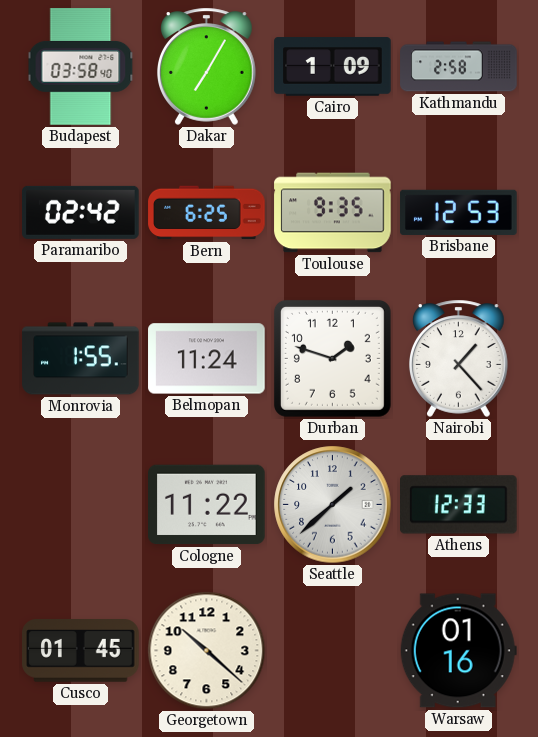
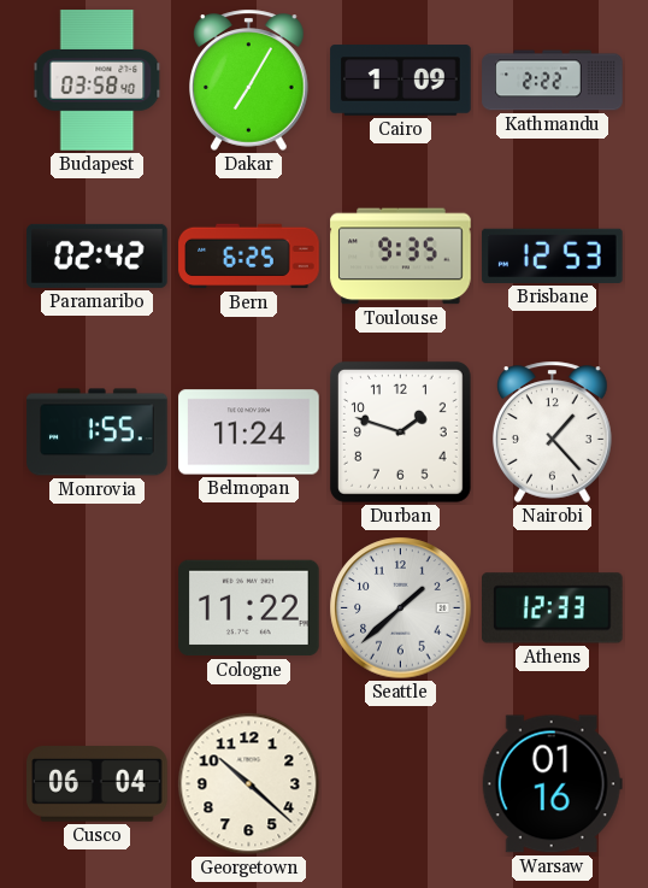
Kathmandu: 2:58 -> 2:22 (553, 81)
Cusco: 01:45 -> 06:04 (98, 784)
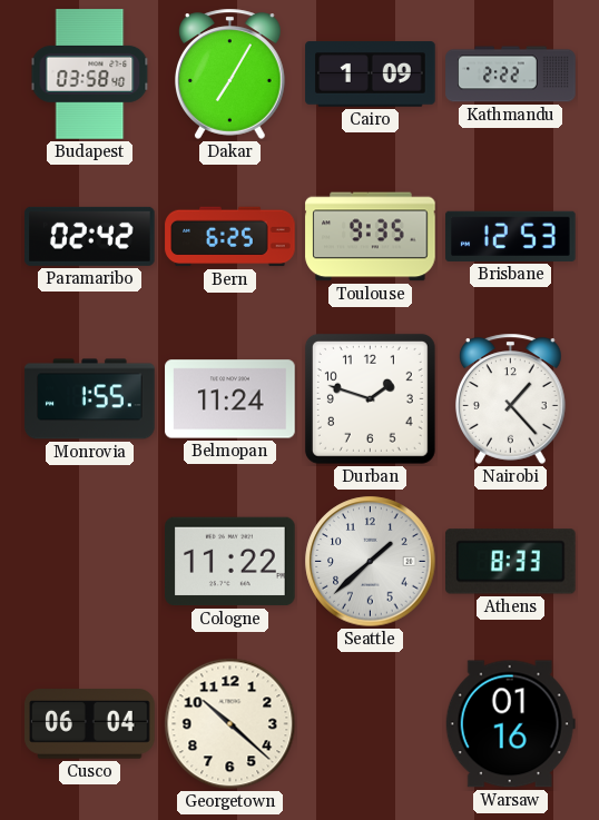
Athens: 12:33 -> 8:33 (511, 562)
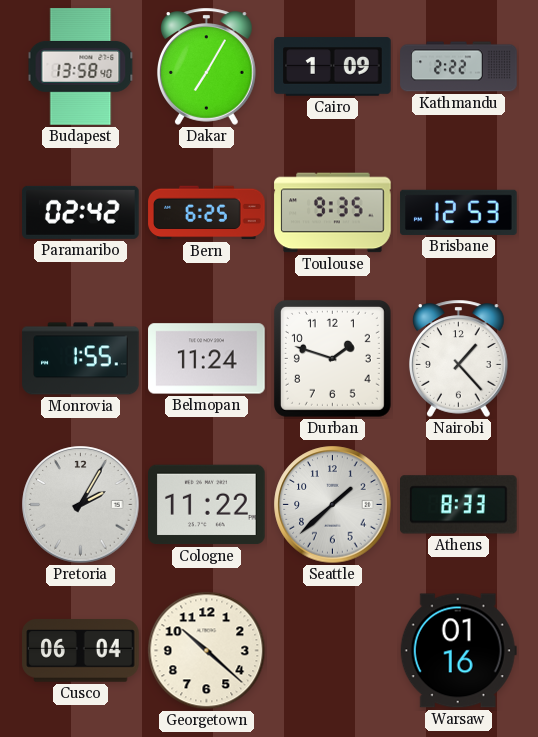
Budapest: 03:58 -> 13:58 (81, 67)
Pretoria: none -> 2:05 (81, 505)
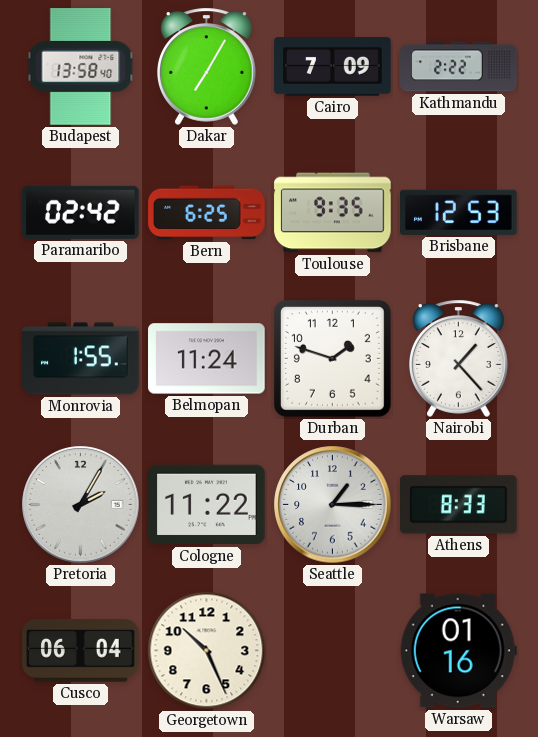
Cairo: 1:09 -> 7:09 (333, 67)
Seattle: 1:38 -> 1:15 (333, 505)
Georgetown: 10:22 -> 10:26 (207, 651)
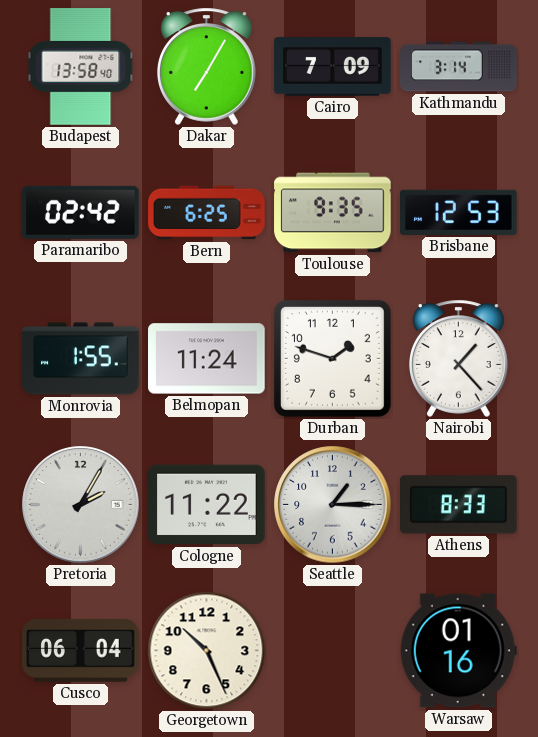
Kathmandu: 2:22 -> 3:14 (459, 67)
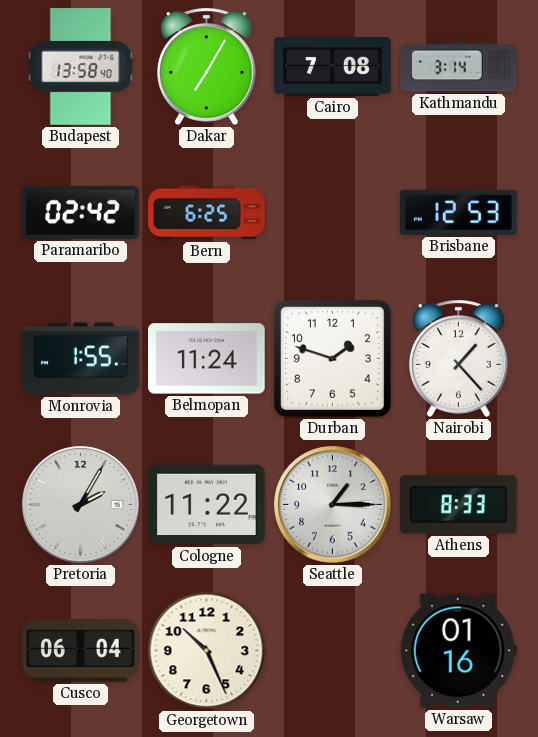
Cairo: 7:09 -> 7:08 (333, 67)
Toulouse: 9:35 -> none (333, 213)
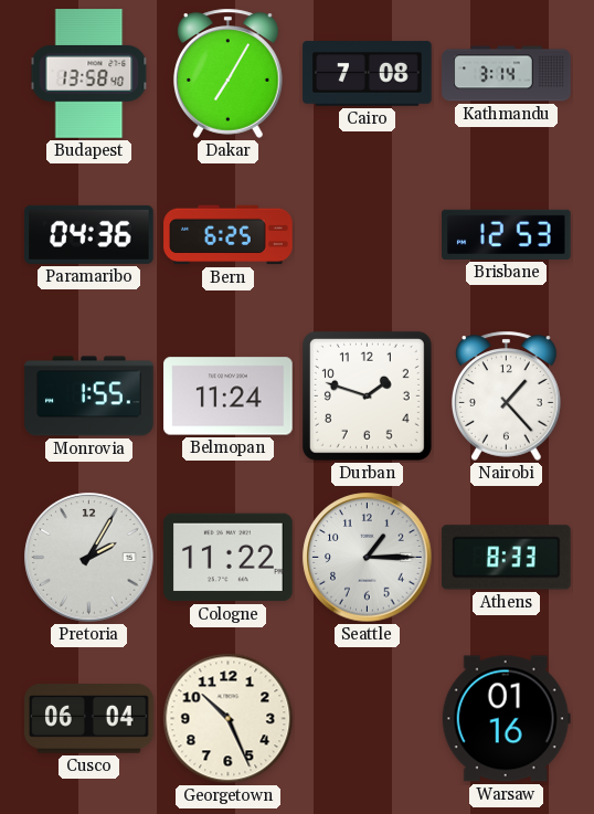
Paramaribo: 02:42 -> 04:36 (89, 234)
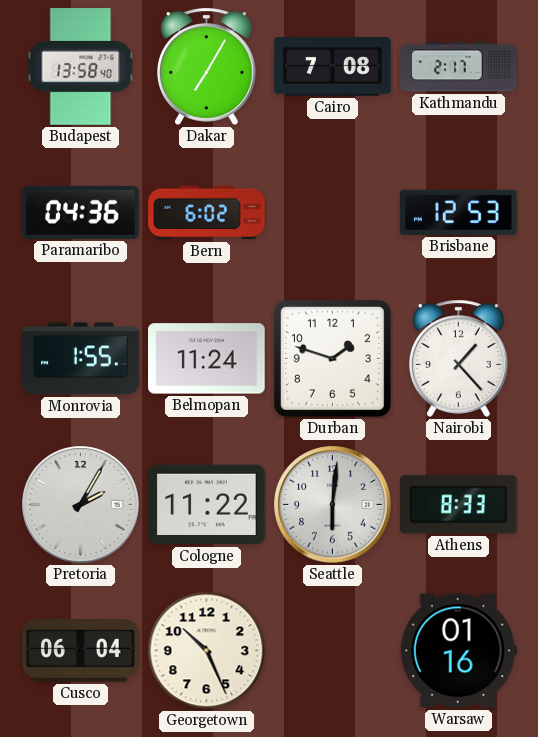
Kathmandu: 3:14 -> 2:17 (459, 67)
Bern: 6:25 -> 6:02 (207, 213)
Seattle: 1:15 -> 6:01 (333, 505)
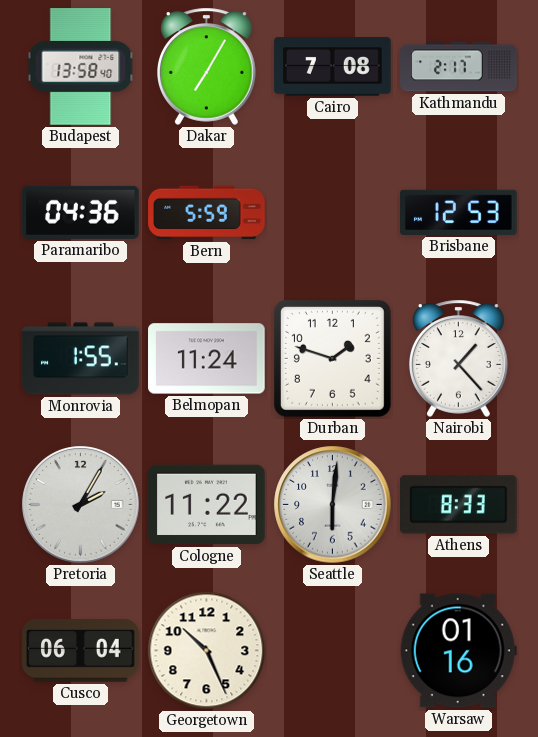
Bern: 6:02 -> 5:59 (207, 213)
